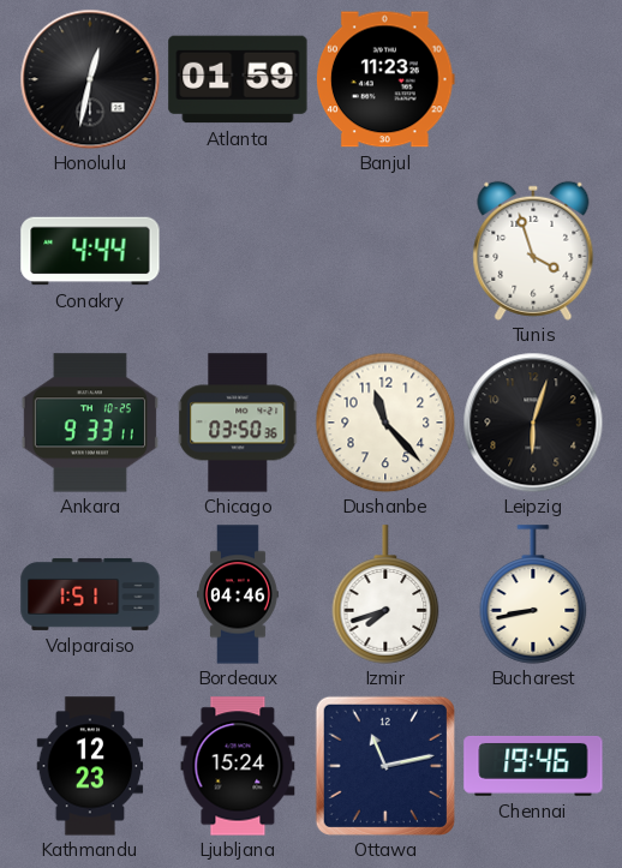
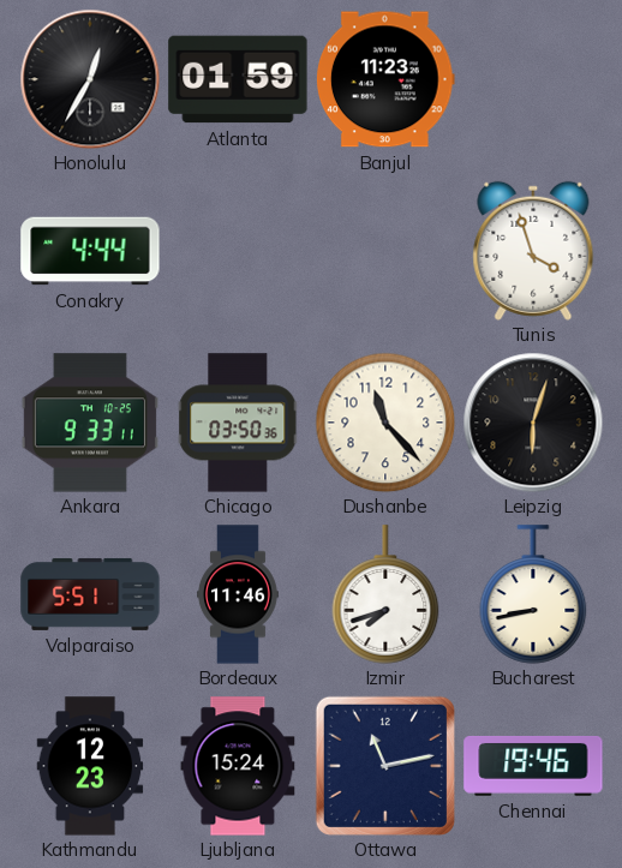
Honolulu: 12:32 -> 12:35 (90, 79)
Valparaiso: 1:51 -> 5:51 (90, 594)
Bordeaux: 04:46 -> 11:46 (239, 594)
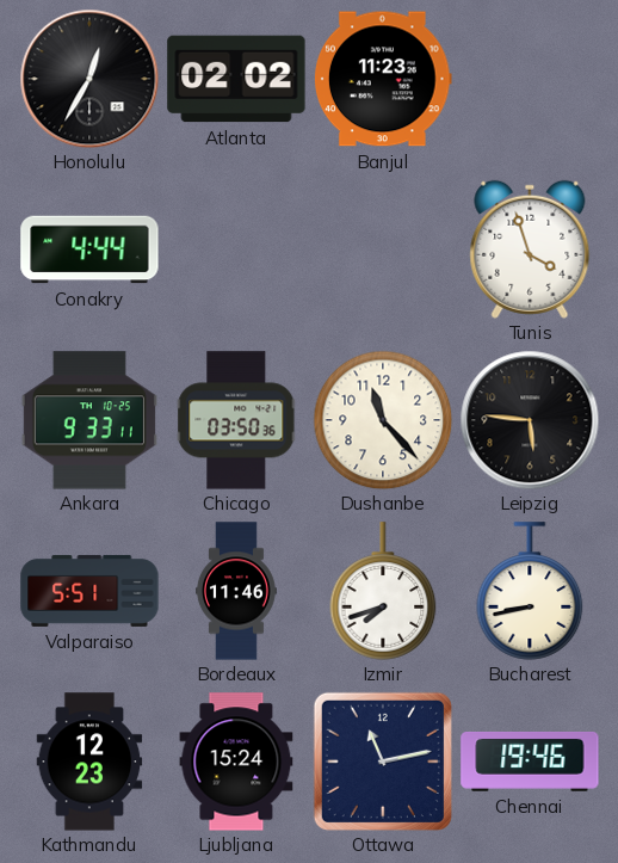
Atlanta: 01:59 -> 02:02 (236, 79)
Leipzig: 6:03 -> 5:46 (530, 420)
